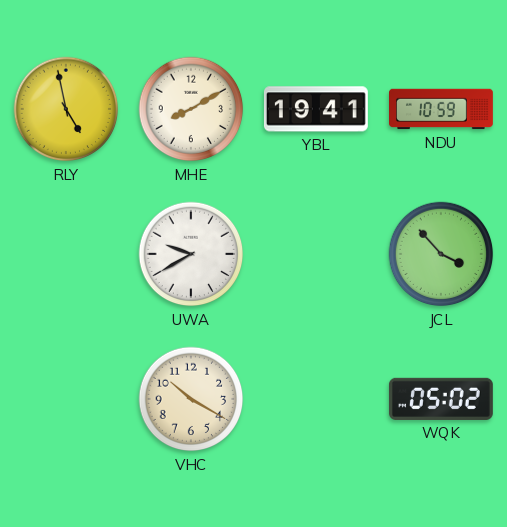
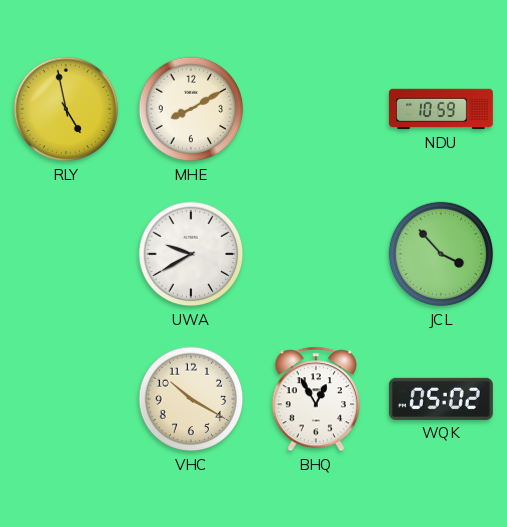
YBL: 19:41 -> none (316, 109)
BHQ: none -> 12:55 (316, 399)
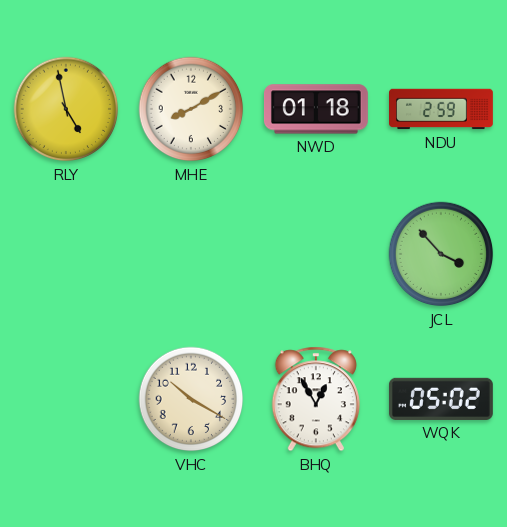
NWD: none -> 01:18 (316, 109)
NDU: 10:59 -> 2:59 (442, 109)
UWA: 9:40 -> none (191, 254)
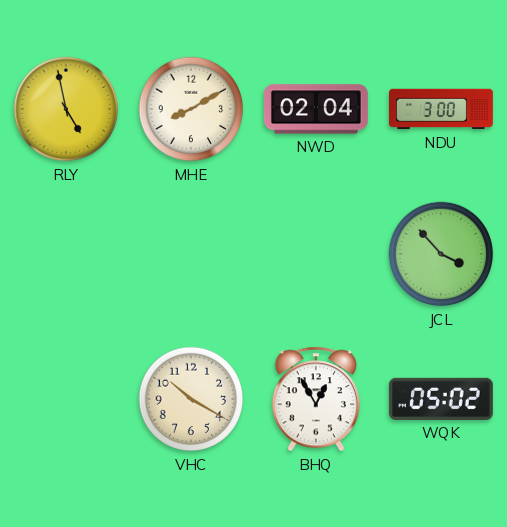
NWD: 01:18 -> 02:04 (316, 109)
NDU: 2:59 -> 3:00 (442, 109)
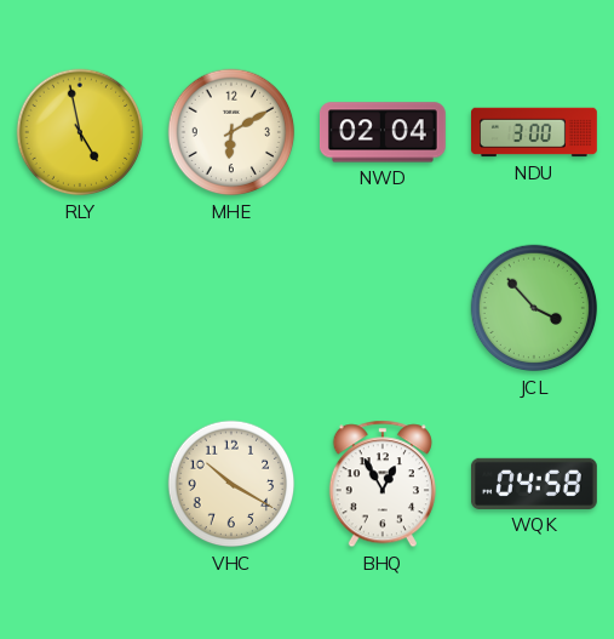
MHE: 8:10 -> 6:10 (231, 132)
WQK: 05:02 -> 04:58 (534, 484)
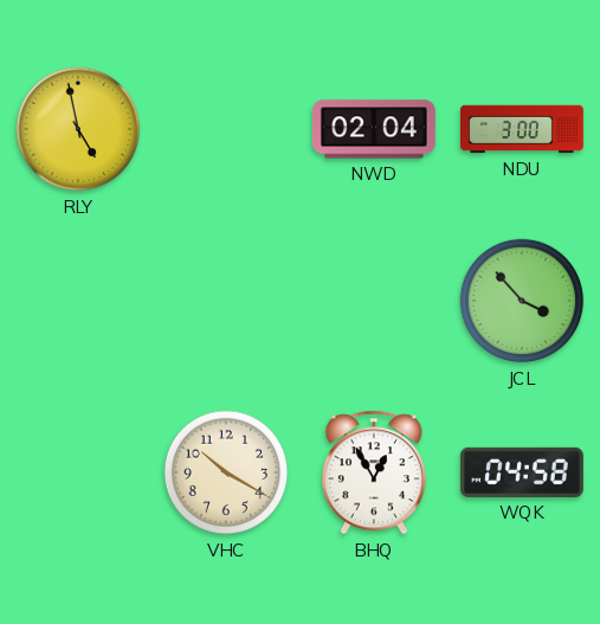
MHE: 6:10 -> none (231, 132)
